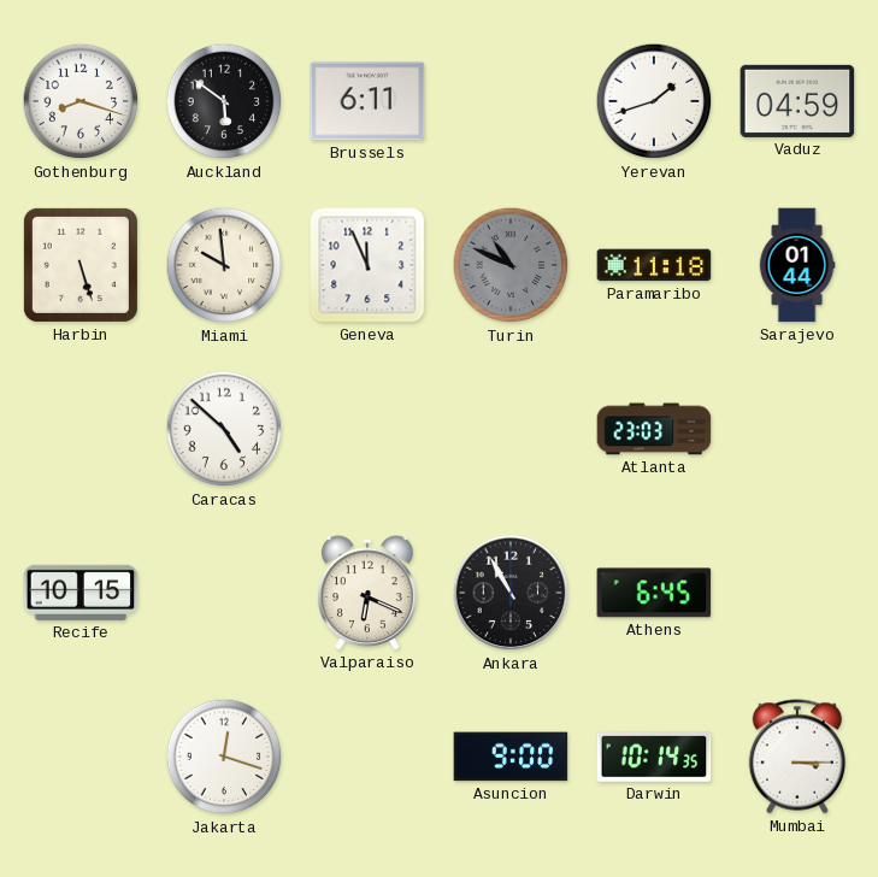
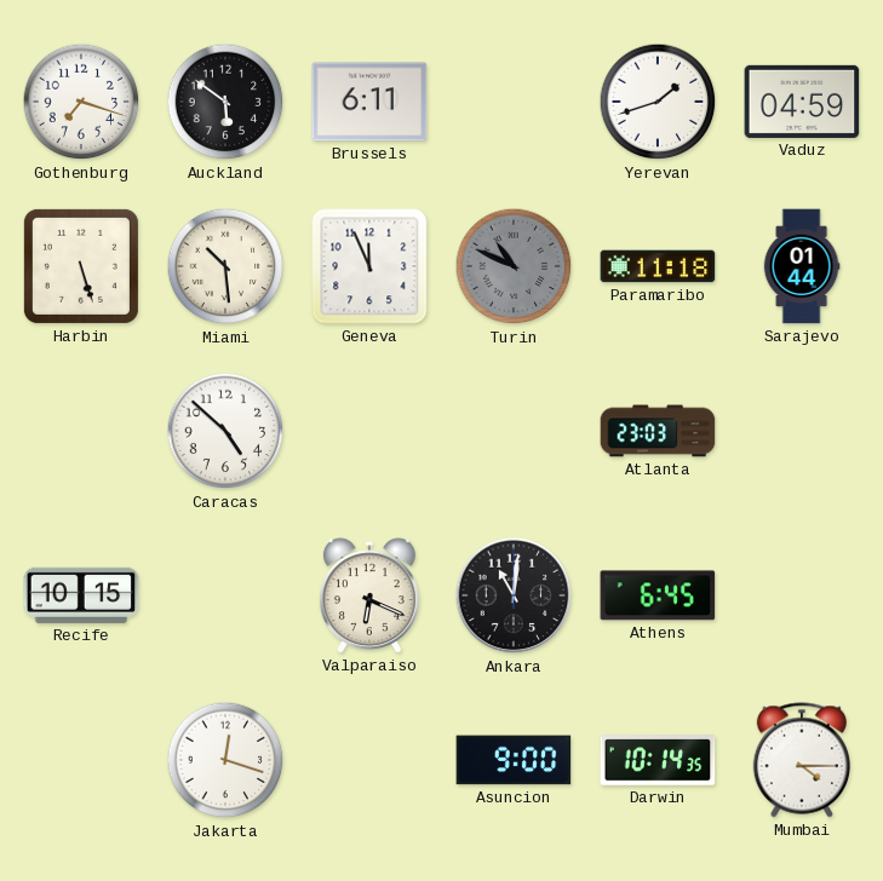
Gothenburg: 8:18 -> 7:18 (81, 102)
Miami: 9:59 -> 10:29 (225, 266)
Ankara: 10:55 -> 11:01 (514, 595)
Mumbai: 3:15 -> 4:15 (801, 760)
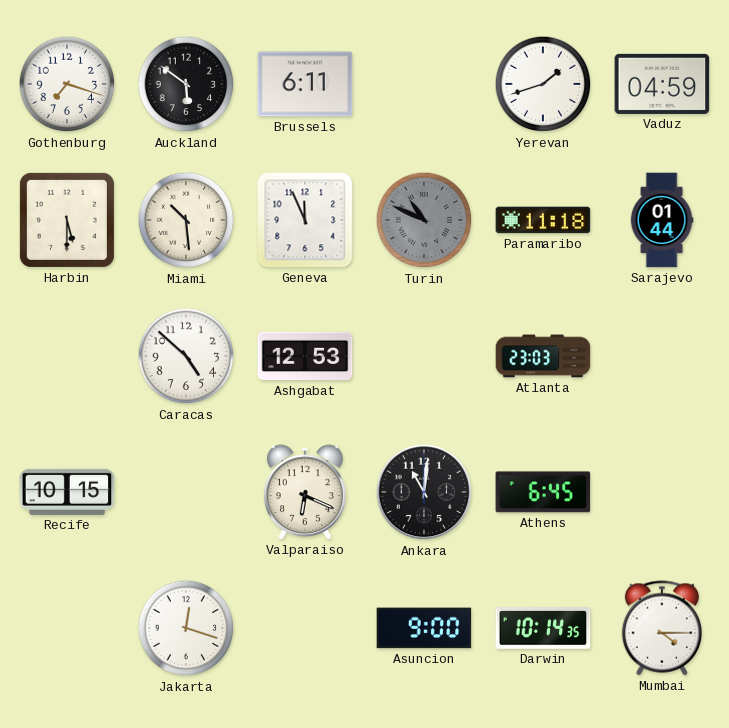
Harbin: 5:27 -> 5:30 (67, 220)
Ashgabat: none -> 12:53 (305, 356)
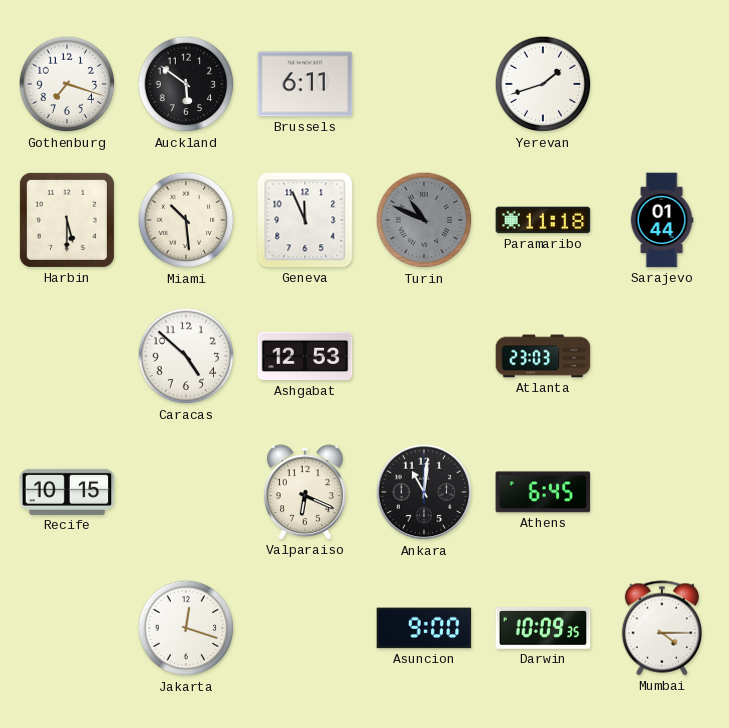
Vaduz: 04:59 -> none (662, 84)
Darwin: 10:14 -> 10:09 (543, 628)
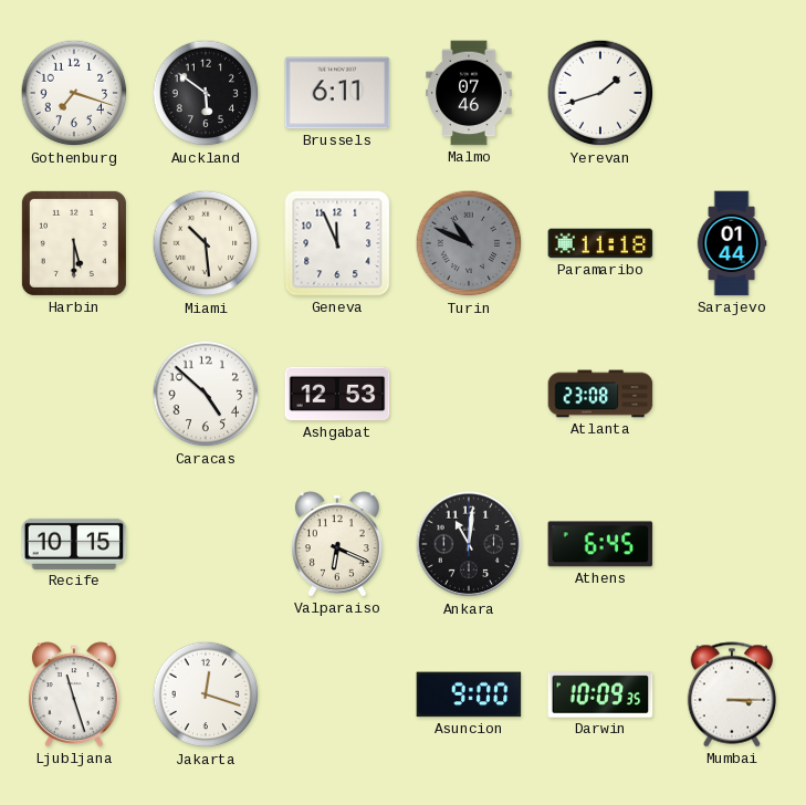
Malmo: none -> 07:46 (469, 93)
Atlanta: 23:03 -> 23:08 (600, 394)
Ljubljana: none -> 11:27 (74, 694)
Mumbai: 4:15 -> 3:15 (731, 694)
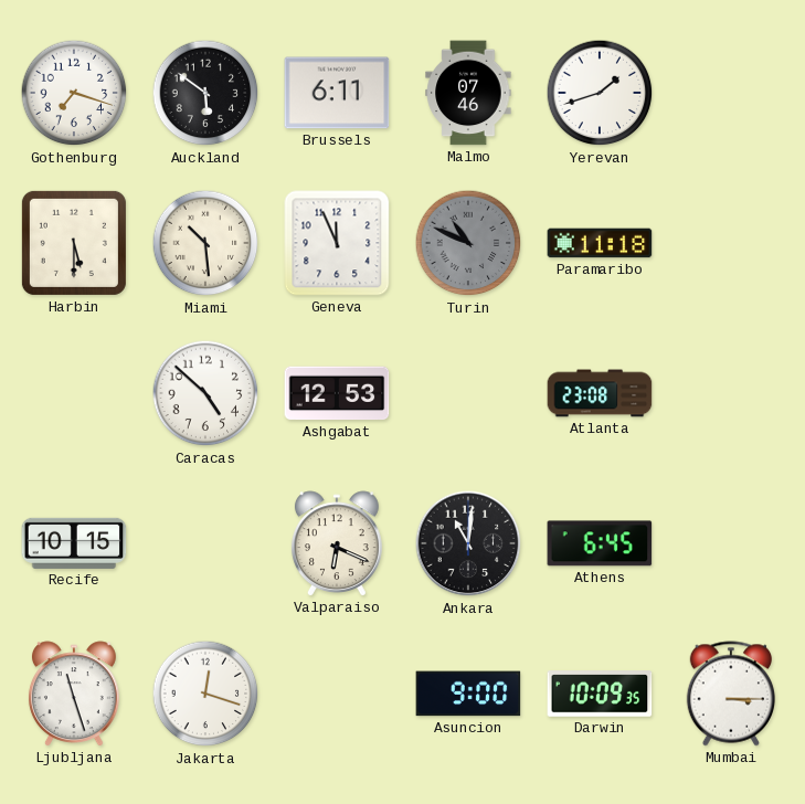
Sarajevo: 01:44 -> none (732, 243)
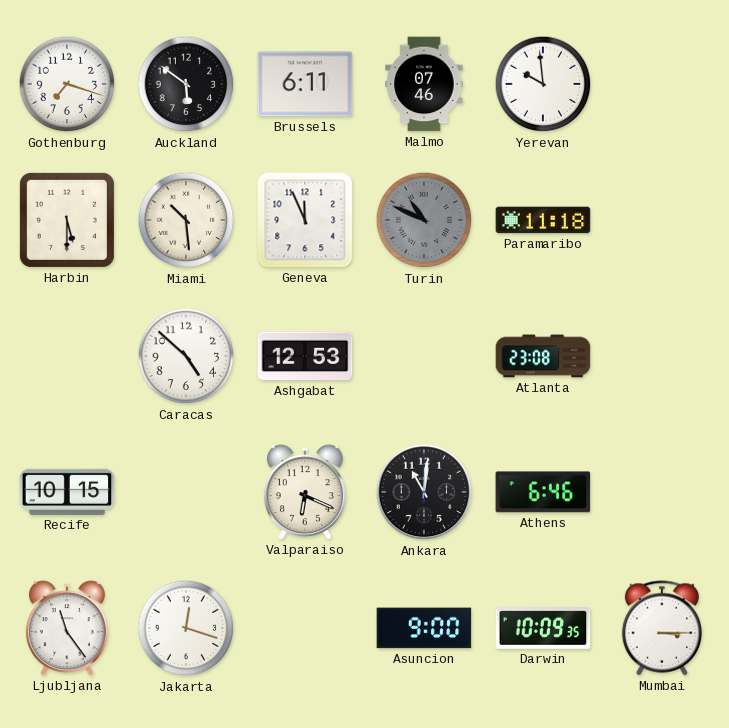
Yerevan: 1:42 -> 9:59 (543, 84)
Athens: 6:45 -> 6:46 (543, 492)
Ljubljana: 11:27 -> 11:24 (67, 628)
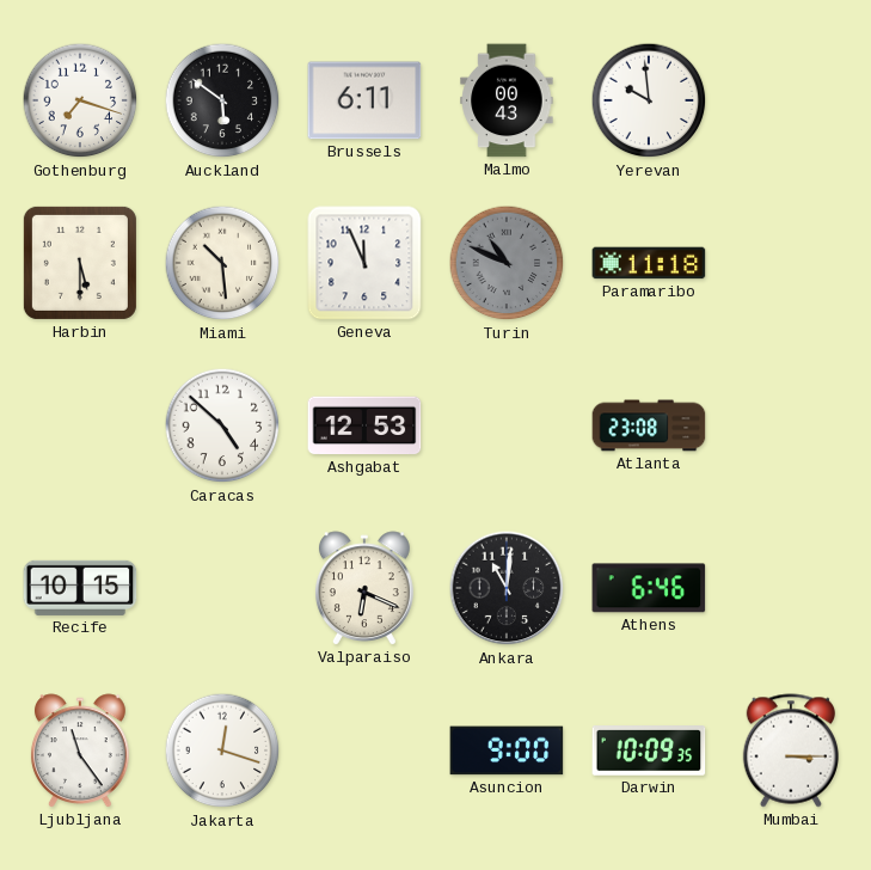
Malmo: 07:46 -> 00:43 (507, 100)
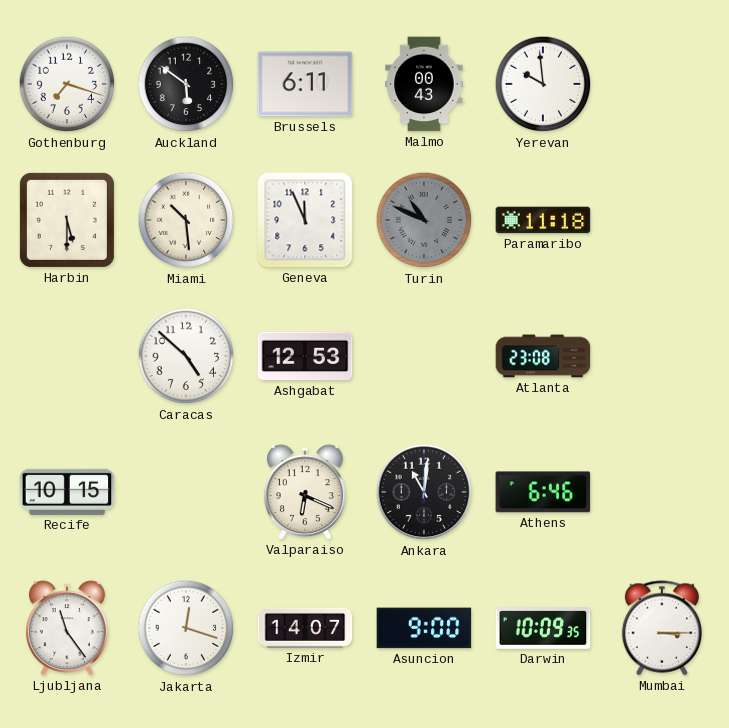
Izmir: none -> 14:07 (305, 628)
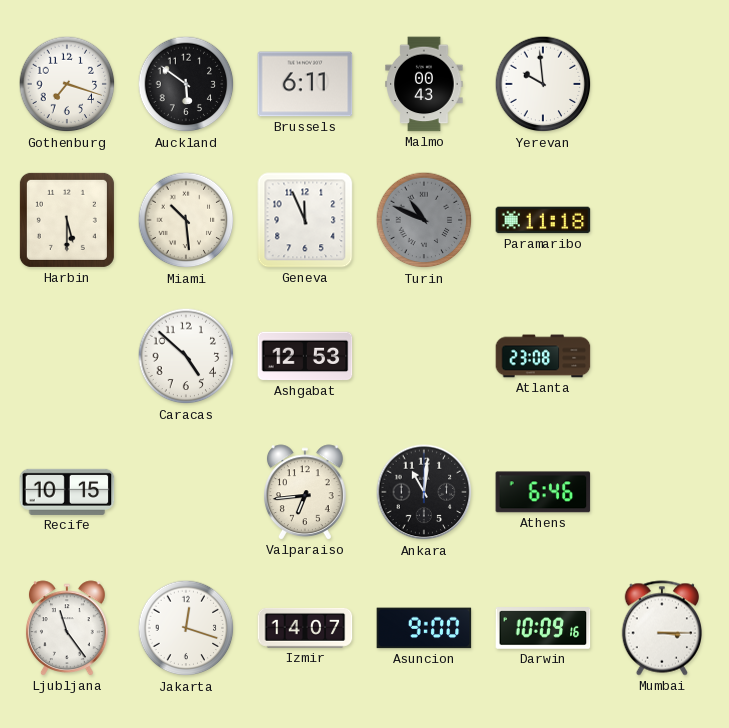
Valparaiso: 6:19 -> 6:44 (305, 492)
Darwin: 10:09:35 -> 10:09:16 (543, 628)
